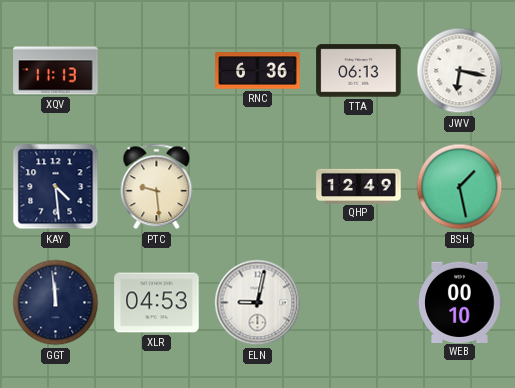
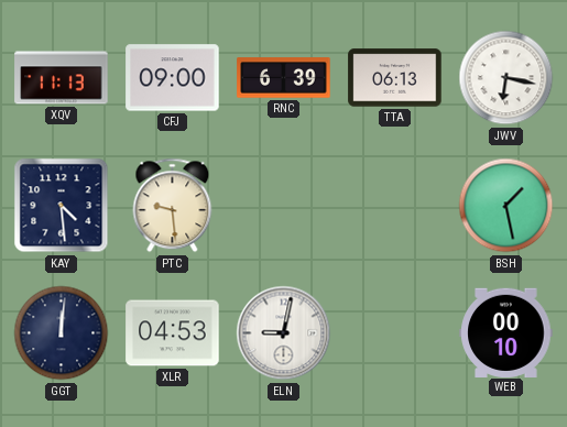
CFJ: none -> 09:00 (173, 78)
RNC: 6:36 -> 6:39 (284, 78)
QHP: 12:49 -> none (359, 186)
GGT: 11:59 -> 12:01 (62, 333)
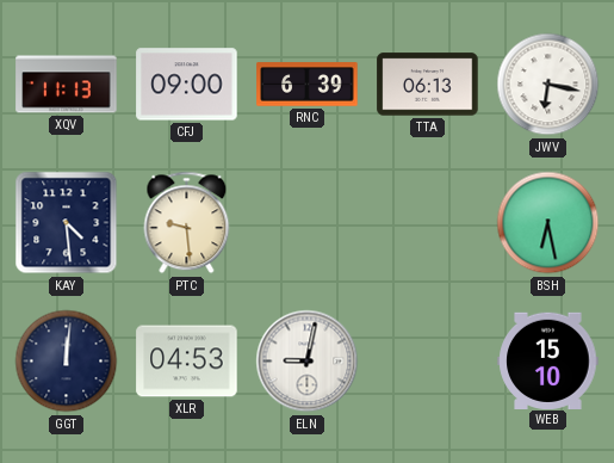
BSH: 1:28 -> 6:28 (548, 223)
WEB: 00:10 -> 15:10 (548, 360)
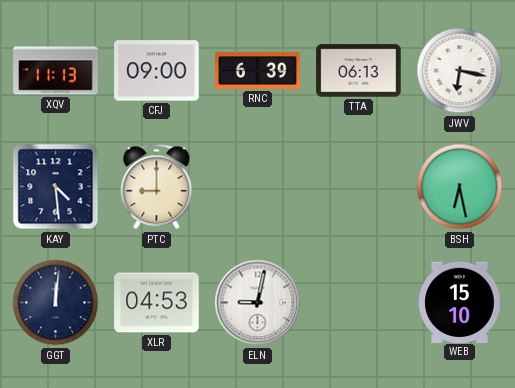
PTC: 9:29 -> 9:00 (157, 187)
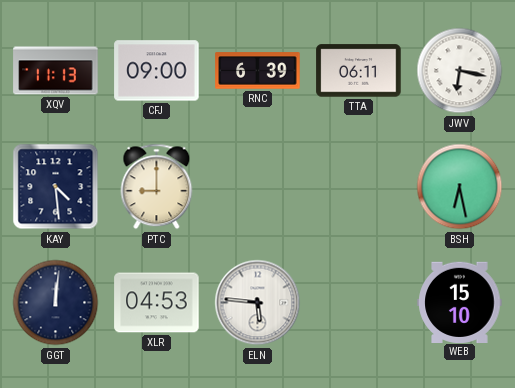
TTA: 06:13 -> 06:11 (359, 71)
ELN: 9:02 -> 5:46 (258, 303)
